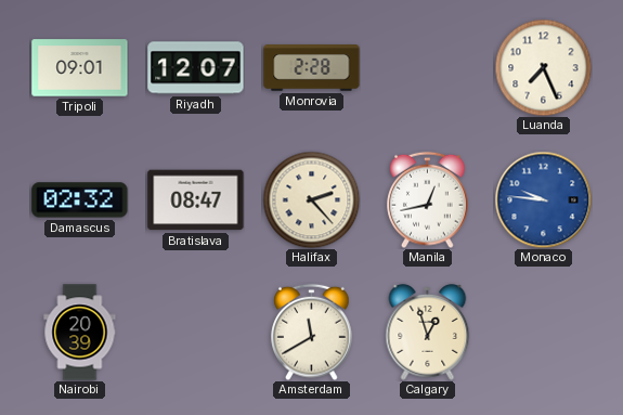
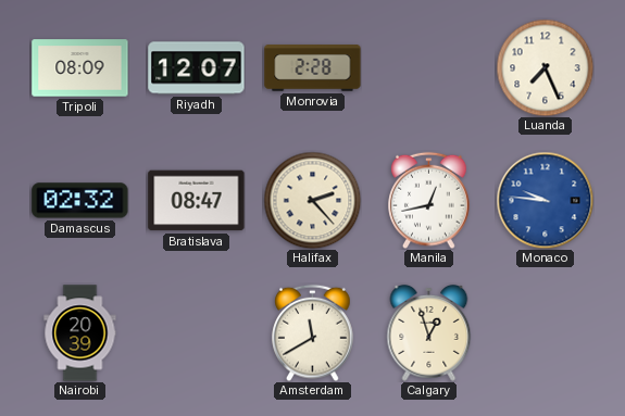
Tripoli: 09:01 -> 08:09 (80, 68)
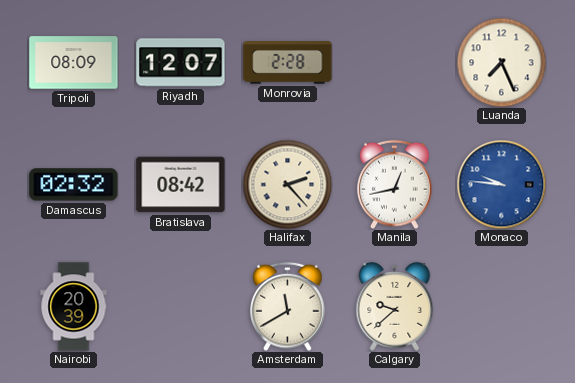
Bratislava: 08:47 -> 08:42 (181, 185)
Calgary: 12:57 -> 9:38 (395, 306)
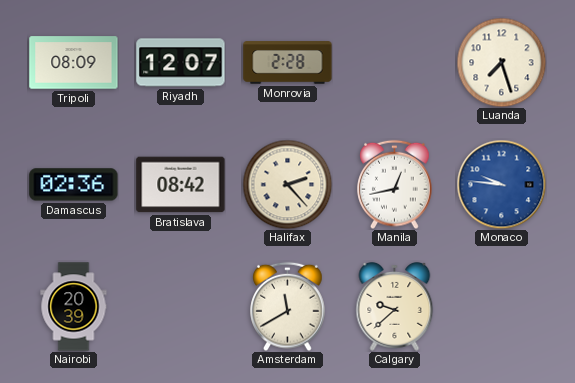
Luanda: 7:26 -> 7:27 (501, 62)
Damascus: 02:32 -> 02:36 (74, 185)
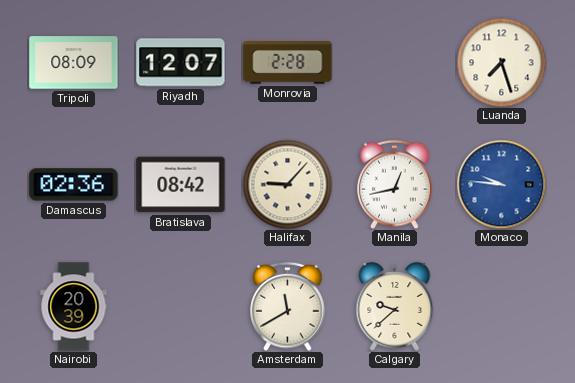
Halifax: 2:23 -> 9:07 (287, 184)
